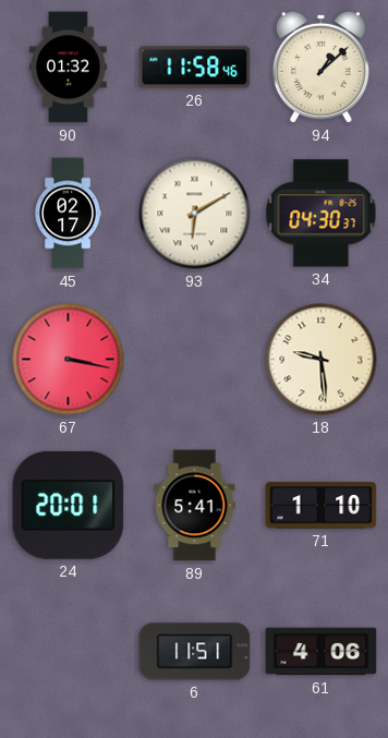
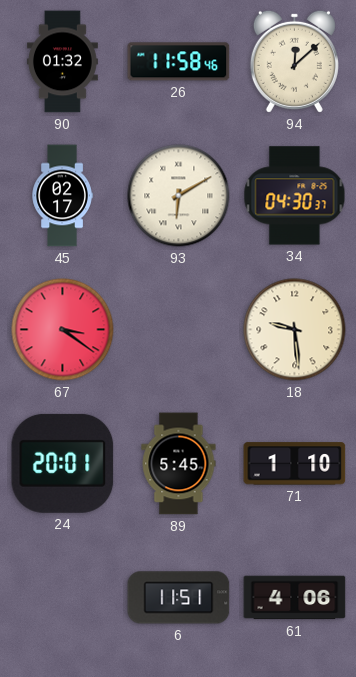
94: 1:08 -> 12:08 (294, 61)
67: 3:17 -> 3:21 (63, 330)
89: 5:41 -> 5:45 (179, 464)
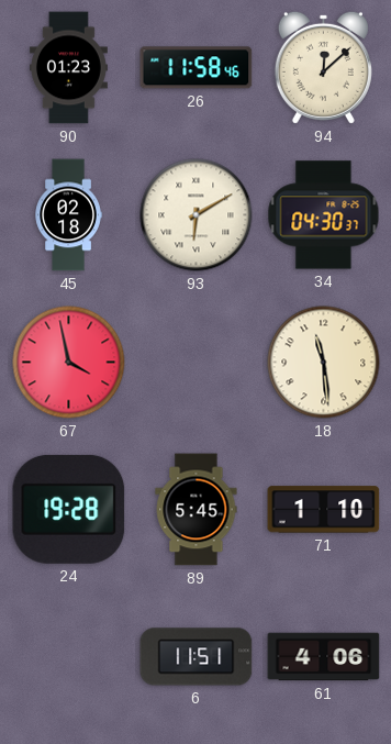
90: 01:32 -> 01:23 (68, 68)
45: 02:17 -> 02:18 (68, 215)
67: 3:21 -> 3:58 (69, 363)
18: 9:29 -> 11:29 (324, 363)
24: 20:01 -> 19:28 (69, 509)
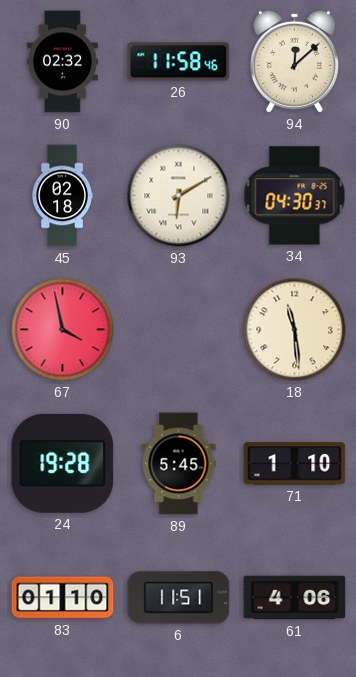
90: 01:23 -> 02:32 (62, 62)
83: none -> 01:10 (63, 598)
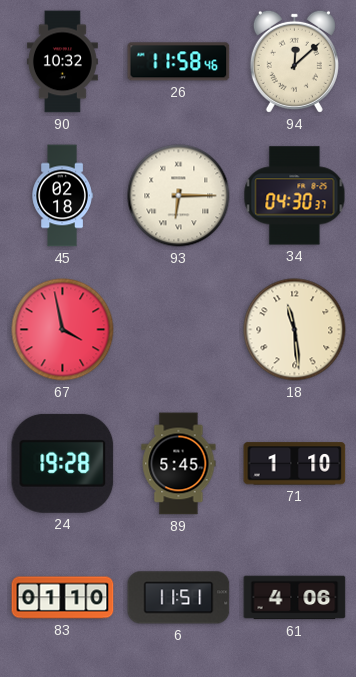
90: 02:32 -> 10:32 (62, 62)
93: 6:10 -> 6:15 (179, 196)
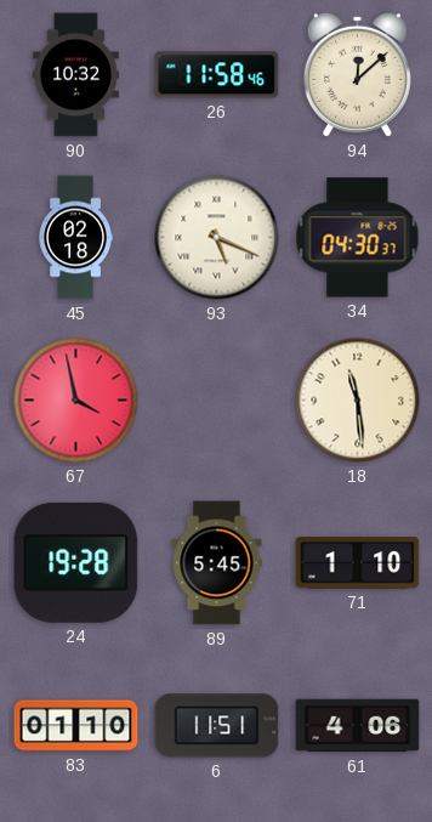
93: 6:15 -> 5:19 (217, 238)
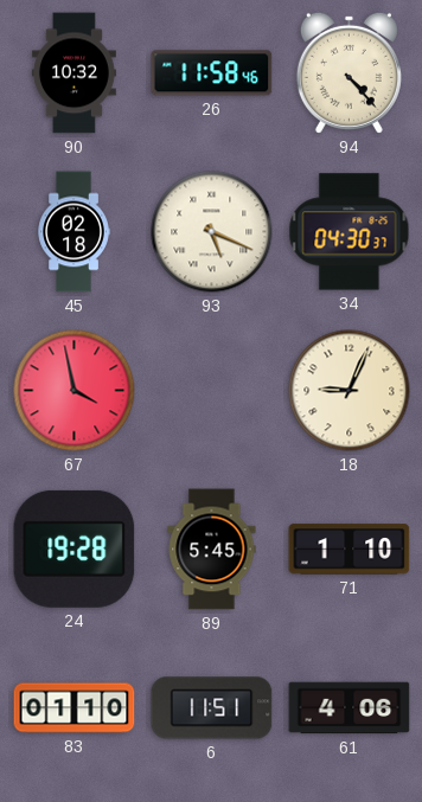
94: 12:08 -> 4:23 (349, 72)
18: 11:29 -> 9:04 (350, 391)
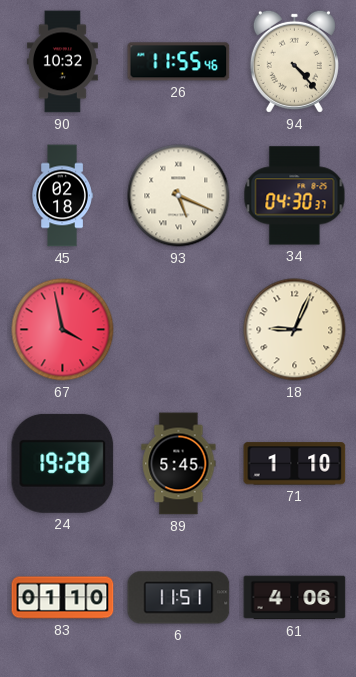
26: 11:58 -> 11:55 (179, 62)
